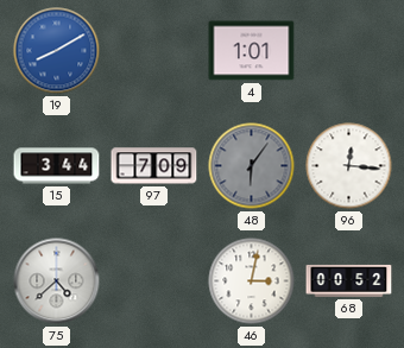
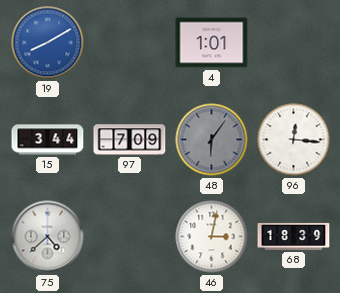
68: 00:52 -> 18:39 (294, 236)
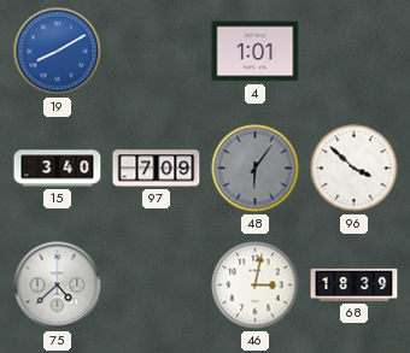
15: 3:44 -> 3:40 (58, 169)
96: 12:16 -> 3:52 (355, 169)
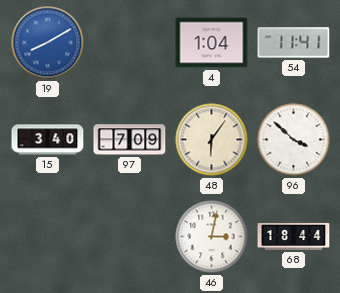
4: 1:01 -> 1:04 (212, 43)
54: none -> 11:41 (294, 43)
48 dial: grey -> cream (212, 140)
75: 4:38 -> none (58, 286)
68: 18:39 -> 18:44 (294, 236)
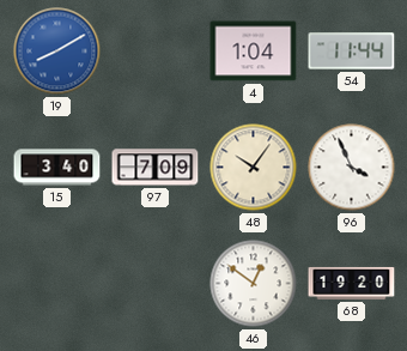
54: 11:41 -> 11:44 (352, 52)
48: 6:06 -> 10:06 (254, 168)
96: 3:52 -> 3:56 (352, 168)
46: 3:02 -> 12:51 (254, 284)
68: 18:44 -> 19:20 (352, 283)
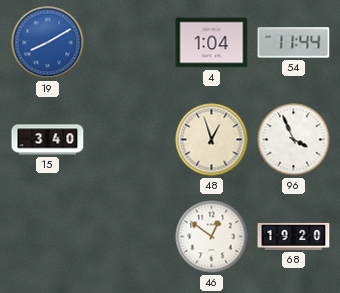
97: 7:09 -> none (156, 168)
48: 10:06 -> 12:57 (212, 140)
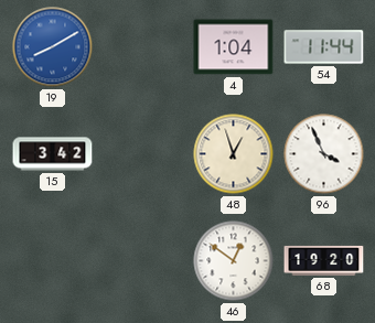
15: 3:40 -> 3:42 (53, 154)
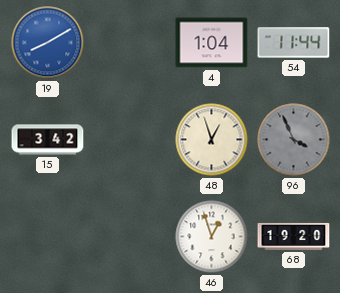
96 dial: white -> grey (294, 140)
46: 12:51 -> 12:57 (212, 237)
